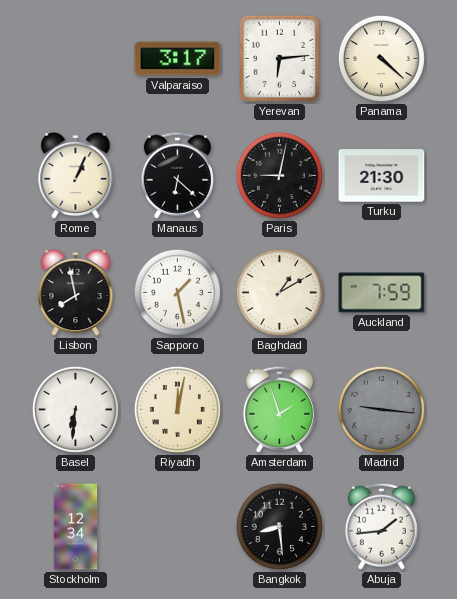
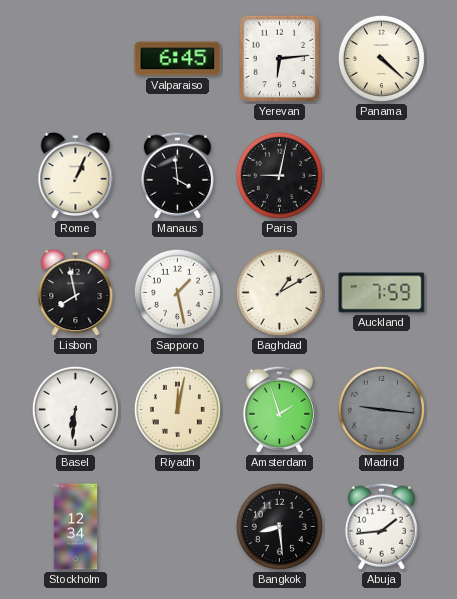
Valparaiso: 3:17 -> 6:45 (178, 59)
Manaus: 6:22 -> 3:59 (177, 175)
Turku: 21:30 -> none (382, 176)
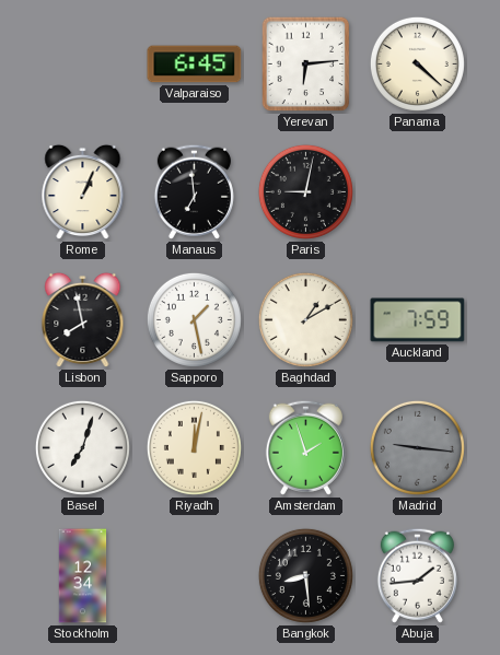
Manaus: 3:59 -> 6:59 (194, 191)
Basel: 6:31 -> 7:03 (82, 447)
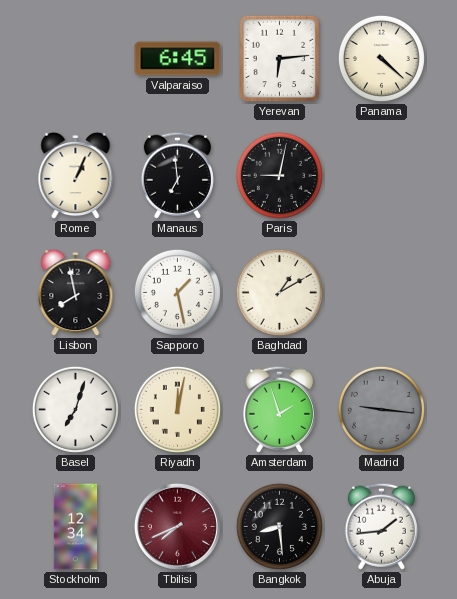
Auckland: 7:59 -> none (418, 320)
Tbilisi: none -> 7:41 (177, 526)
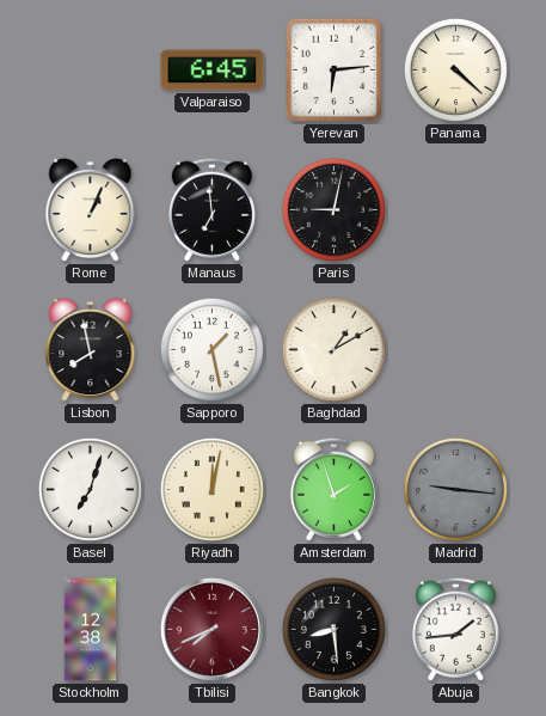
Stockholm: 12:34 -> 12:38 (91, 630)
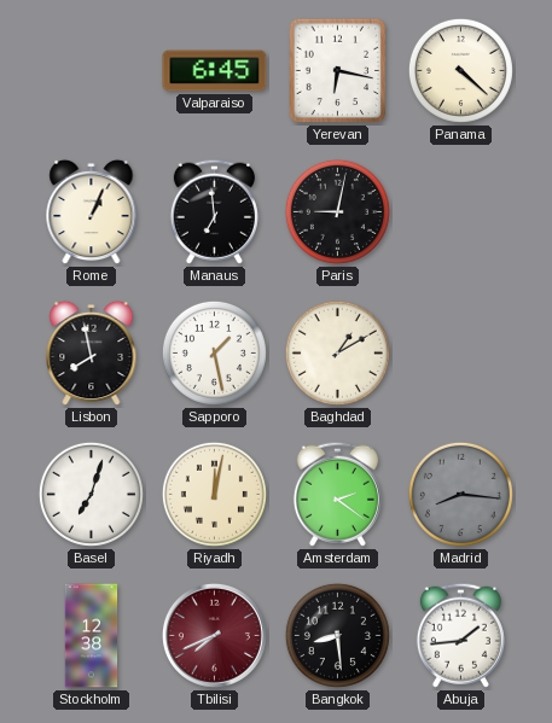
Yerevan: 6:14 -> 6:17 (338, 71)
Amsterdam: 1:57 -> 2:21 (337, 494)
Madrid: 9:16 -> 8:16 (460, 494)
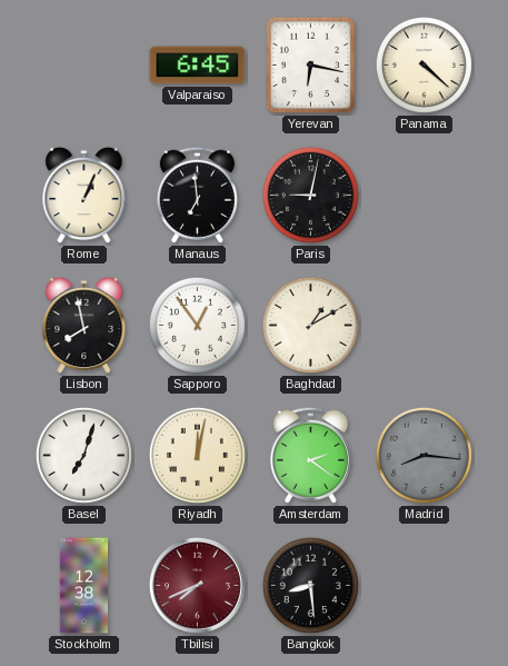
Sapporo: 1:28 -> 12:54 (197, 325)
Abuja: 1:44 -> none (460, 635)
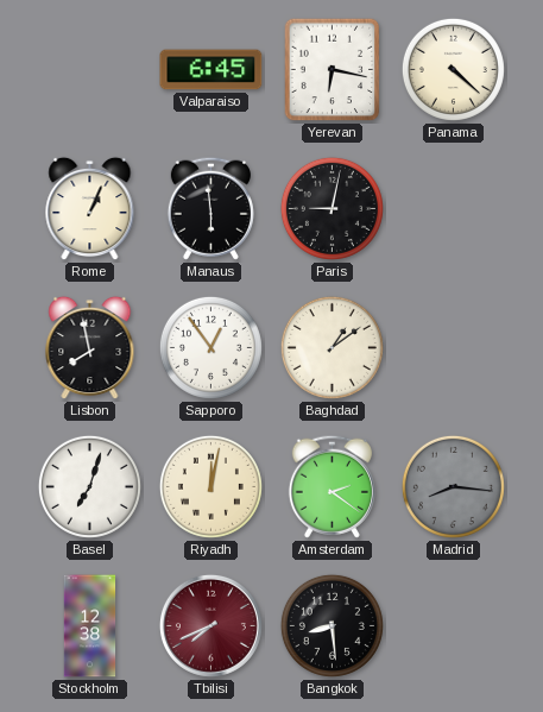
Manaus: 6:59 -> 5:59 (210, 208)
Baghdad: 1:10 -> 1:09 (332, 347)
